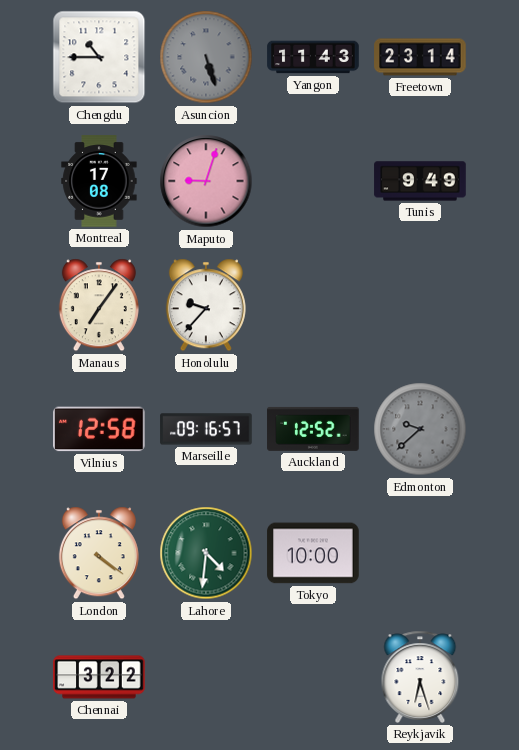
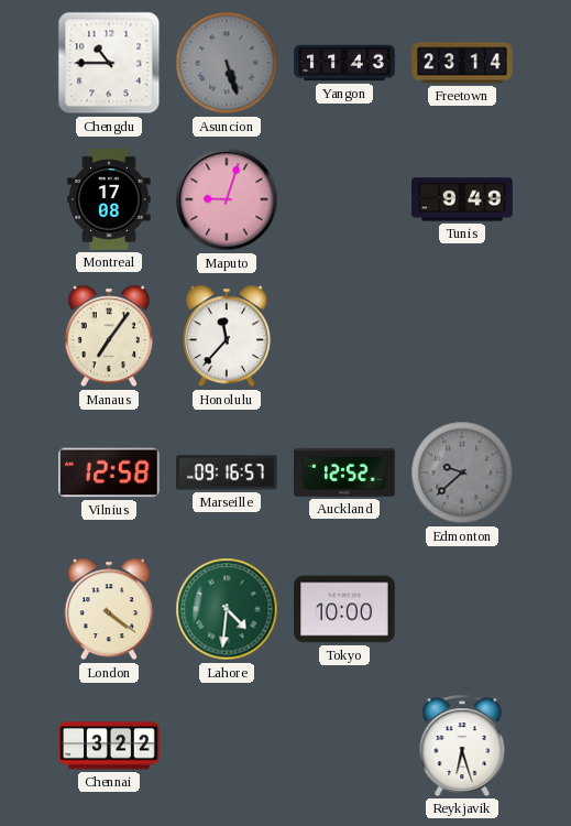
Honolulu: 9:37 -> 11:37 (227, 336)
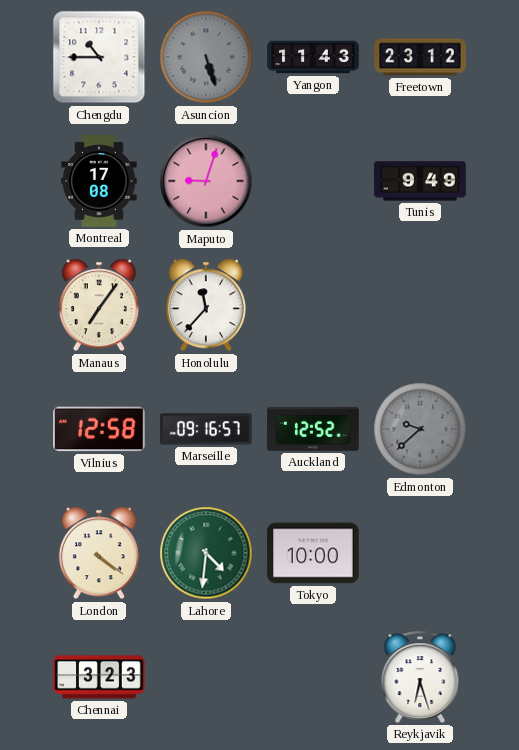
Freetown: 23:14 -> 23:12 (420, 57)
Chennai: 3:22 -> 3:23 (99, 677)
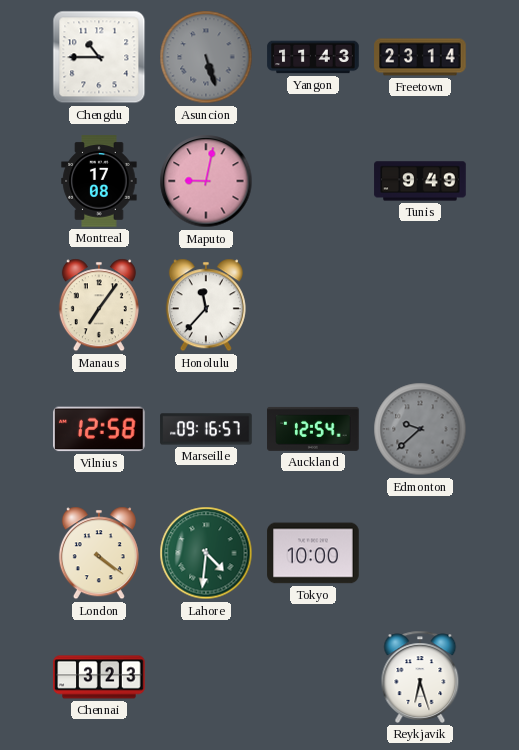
Freetown: 23:12 -> 23:14 (420, 57)
Maputo: 9:03 -> 9:02 (206, 181)
Auckland: 12:52 -> 12:54 (313, 429)
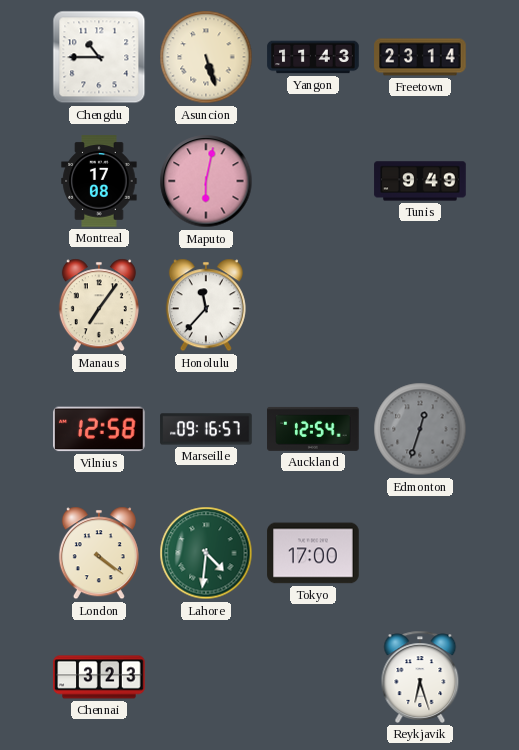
Asuncion dial: grey -> cream (206, 57)
Maputo: 9:02 -> 6:02 (206, 181)
Edmonton: 9:38 -> 12:33 (420, 429)
Tokyo: 10:00 -> 17:00 (313, 553)
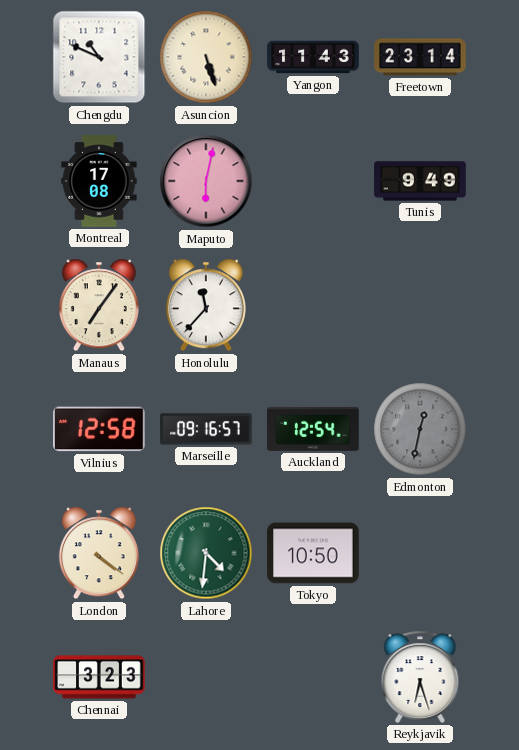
Chengdu: 10:45 -> 10:49 (99, 57)
Edmonton: 12:33 -> 12:32 (420, 429)
Tokyo: 17:00 -> 10:50 (313, 553)
